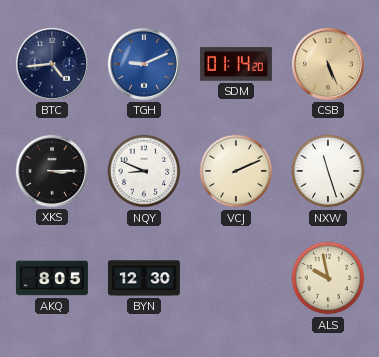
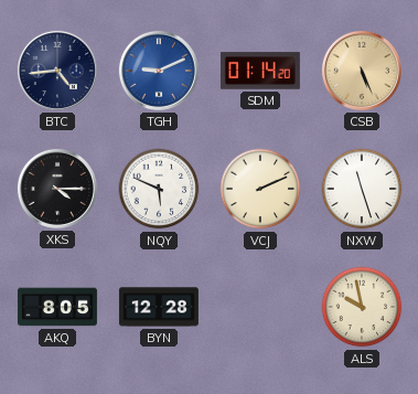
XKS: 3:15 -> 4:15 (57, 189)
NQY: 8:49 -> 5:49 (159, 189)
BYN: 12:30 -> 12:28 (159, 307)
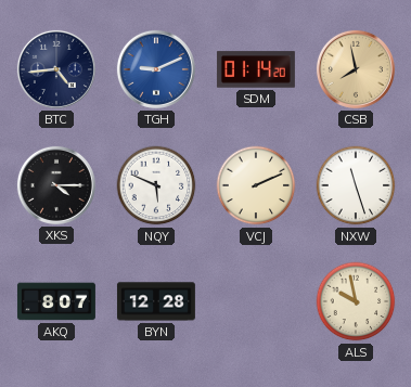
CSB: 5:26 -> 7:58 (356, 69)
AKQ: 8:05 -> 8:07 (56, 301)
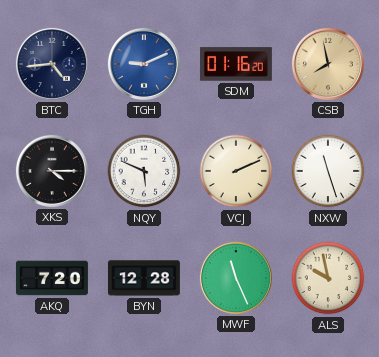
SDM: 01:14 -> 01:16 (236, 64)
AKQ: 8:07 -> 7:20 (52, 278)
MWF: none -> 11:26 (236, 278)
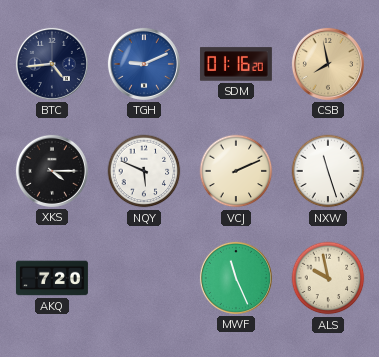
BYN: 12:28 -> none (144, 278)
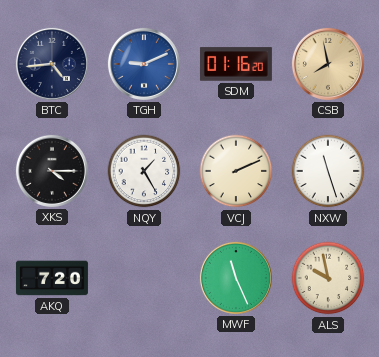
NQY: 5:49 -> 1:25 (144, 171)
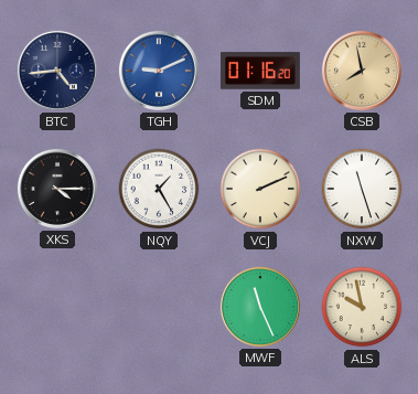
AKQ: 7:20 -> none (52, 278)
